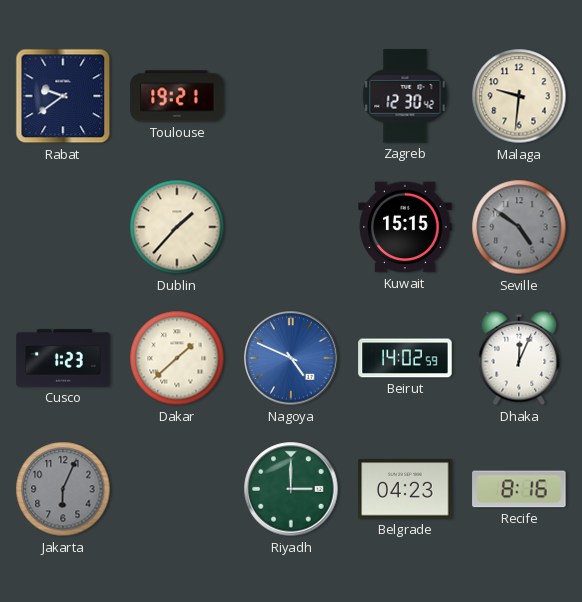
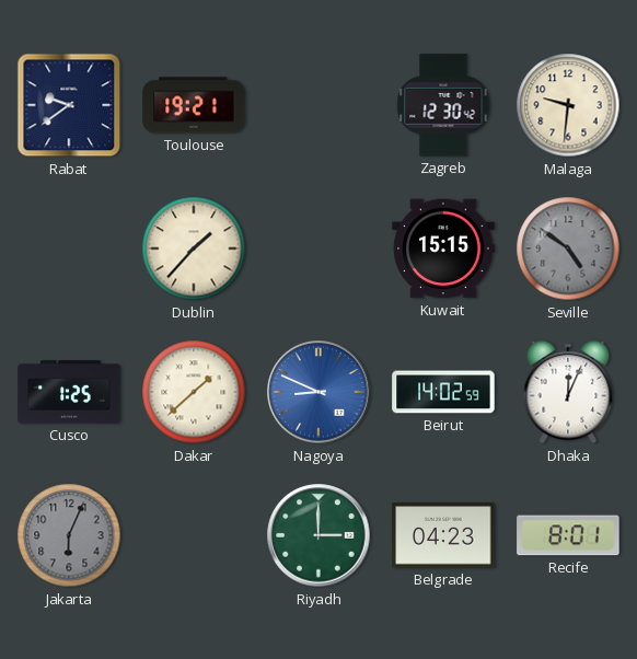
Cusco: 1:23 -> 1:25 (69, 392)
Nagoya: 4:49 -> 8:49 (319, 392)
Recife: 8:16 -> 8:01 (568, 535)
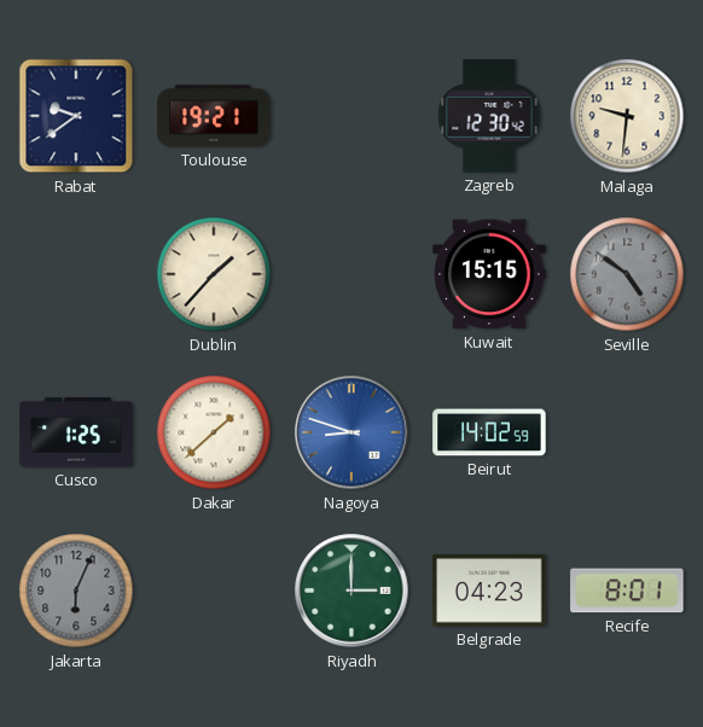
Nagoya: 8:49 -> 8:48 (351, 432)
Dhaka: 12:04 -> none (568, 392)
